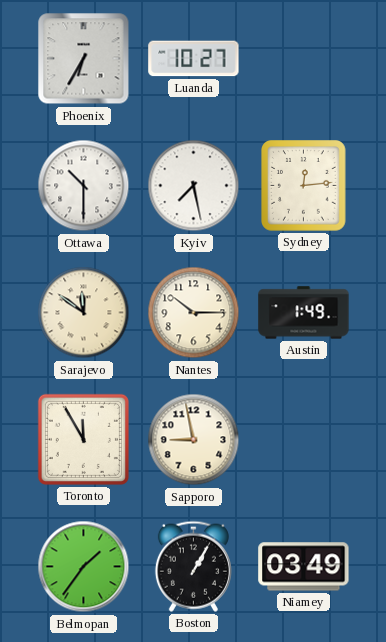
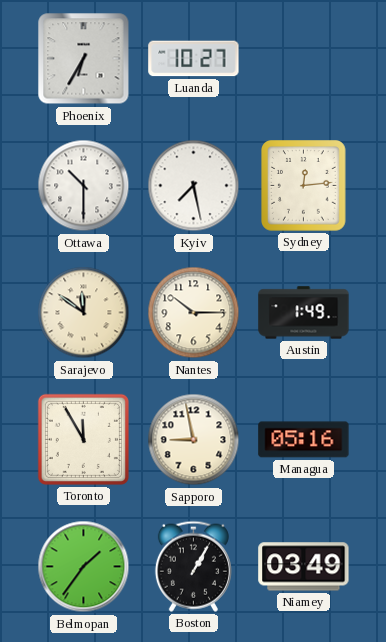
Managua: none -> 05:16 (304, 440)
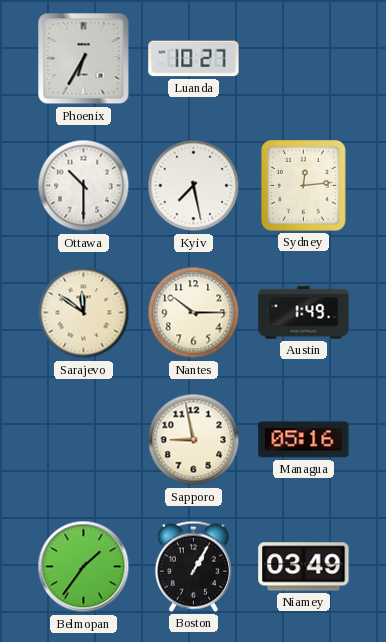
Toronto: 11:55 -> none (83, 439)
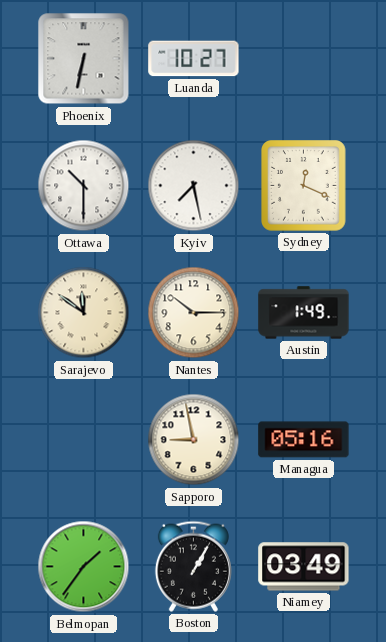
Phoenix: 6:35 -> 6:32 (84, 59)
Sydney: 12:14 -> 12:19 (304, 186)
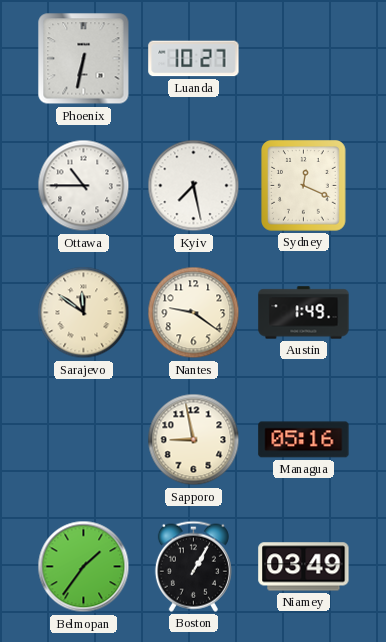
Ottawa: 10:30 -> 10:45 (84, 186)
Nantes: 10:15 -> 9:21 (194, 313)
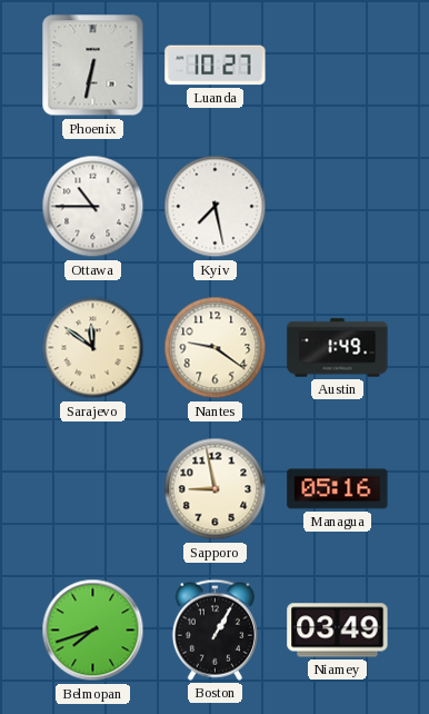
Sydney: 12:19 -> none (304, 186)
Belmopan: 1:36 -> 7:42 (93, 631)
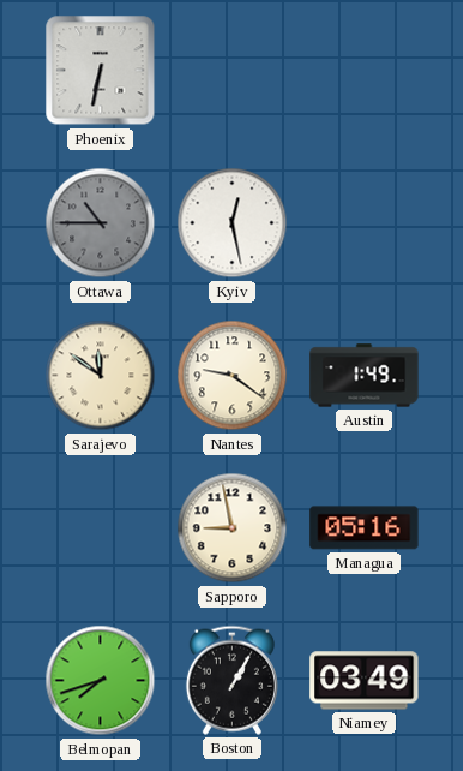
Luanda: 10:27 -> none (216, 66)
Ottawa dial: white -> grey (101, 223)
Kyiv: 7:28 -> 12:28 (233, 223)
